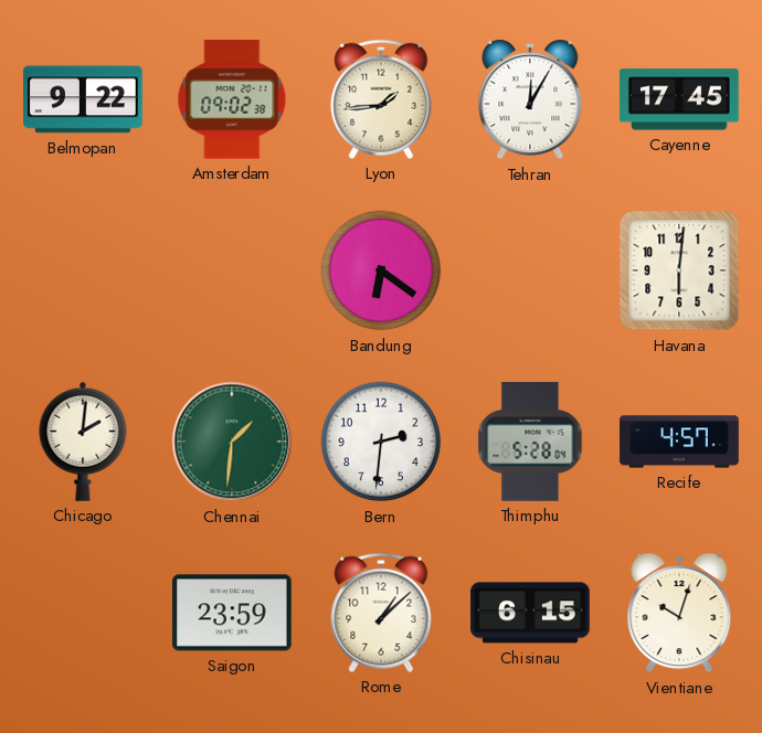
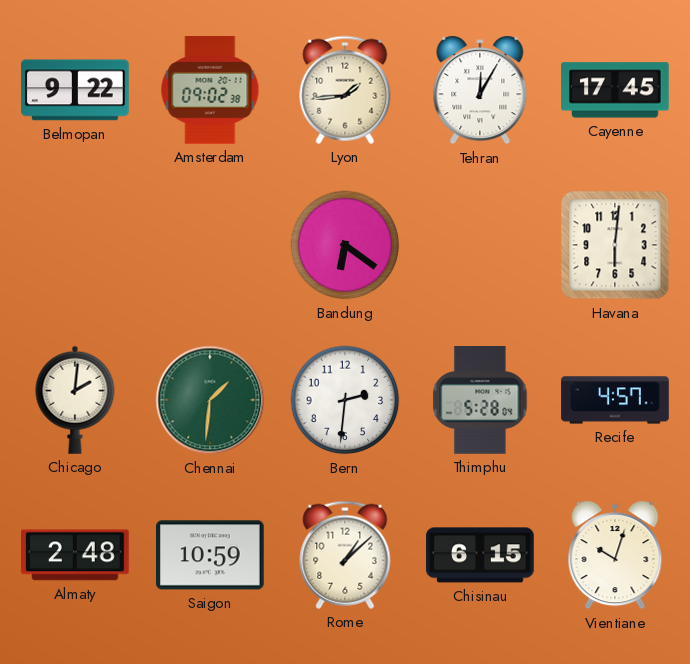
Almaty: none -> 2:48 (76, 555)
Saigon: 23:59 -> 10:59 (211, 555)
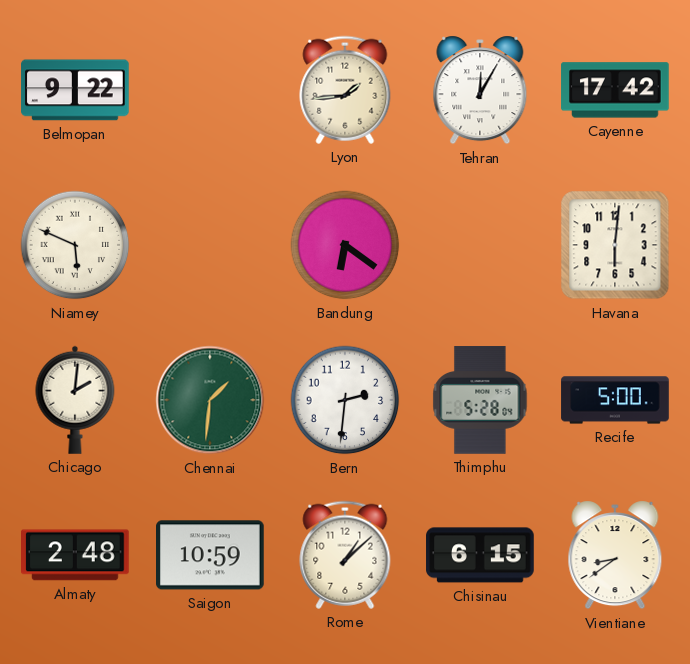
Amsterdam: 09:02 -> none (210, 90)
Cayenne: 17:45 -> 17:42 (615, 90)
Niamey: none -> 5:49 (75, 245)
Recife: 4:57 -> 5:00 (615, 400)
Vientiane: 10:03 -> 8:39 (615, 555)
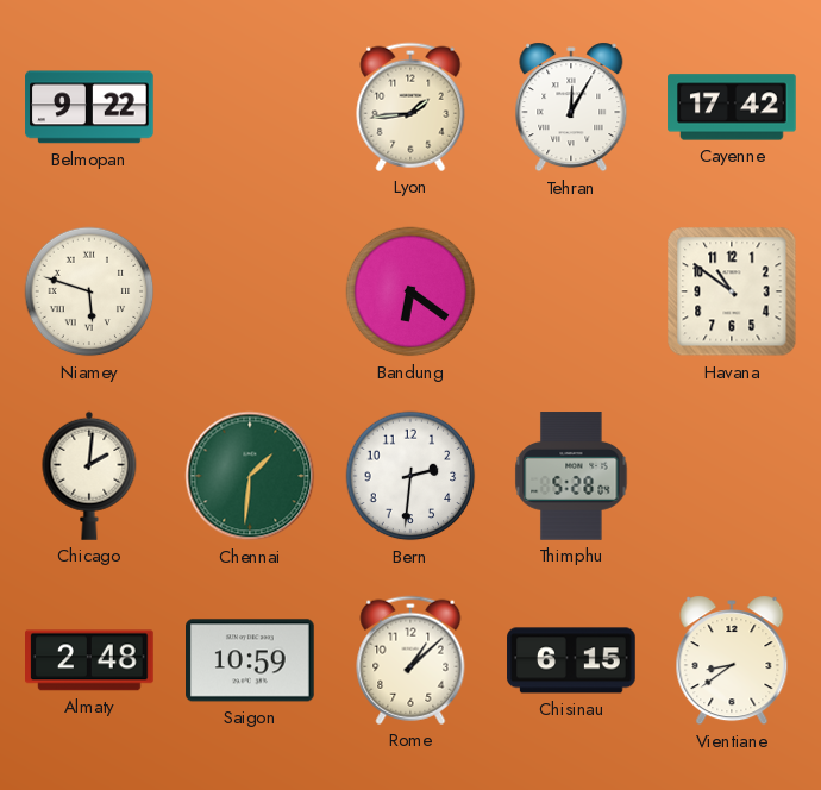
Niamey: 5:49 -> 5:48 (89, 291)
Havana: 6:01 -> 10:51 (732, 291)
Recife: 5:00 -> none (615, 400)
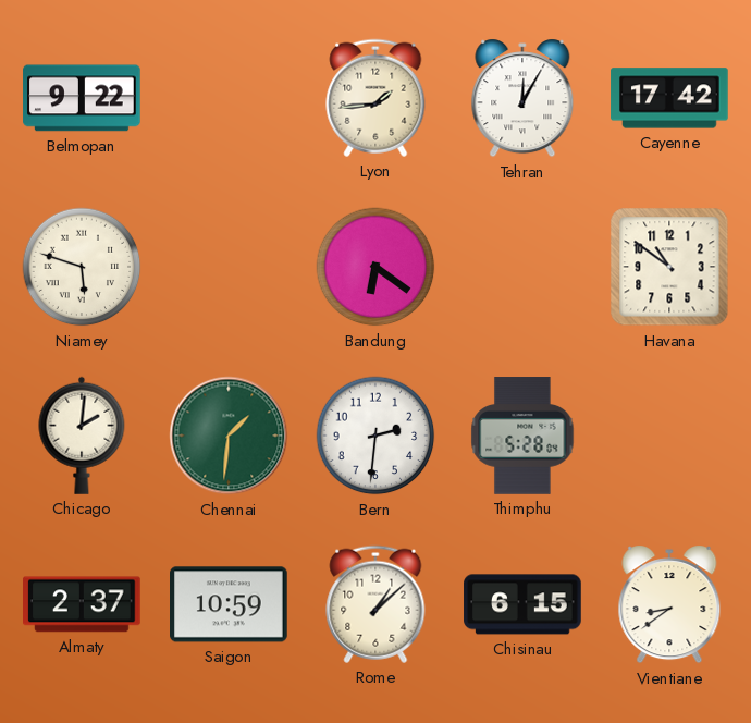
Almaty: 2:48 -> 2:37 (83, 604)
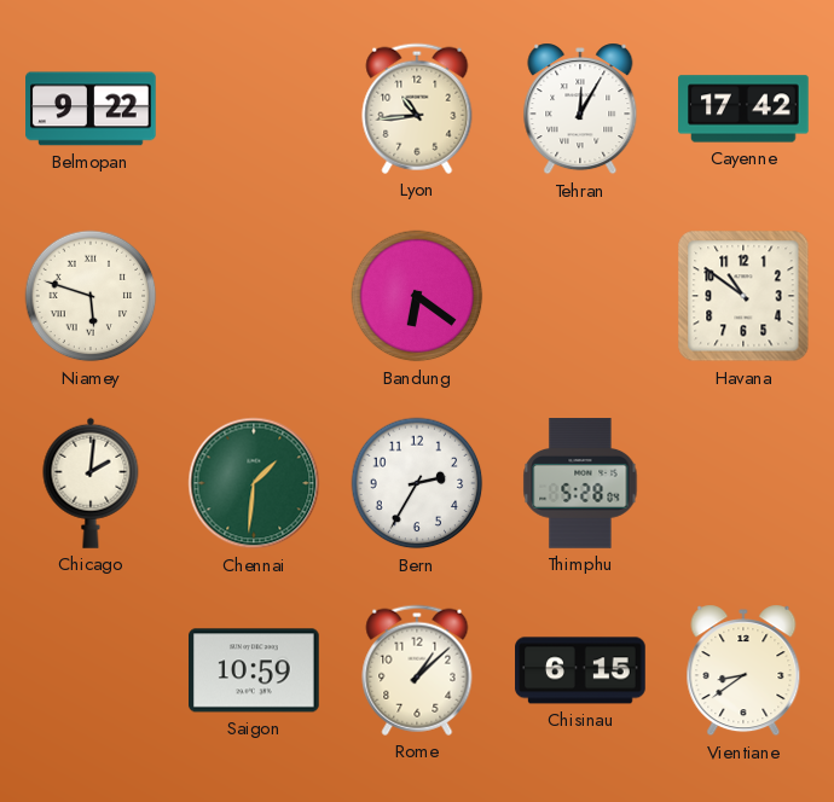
Lyon: 1:44 -> 10:44 (417, 109)
Bern: 2:31 -> 2:35 (417, 483)
Almaty: 2:37 -> none (83, 604)
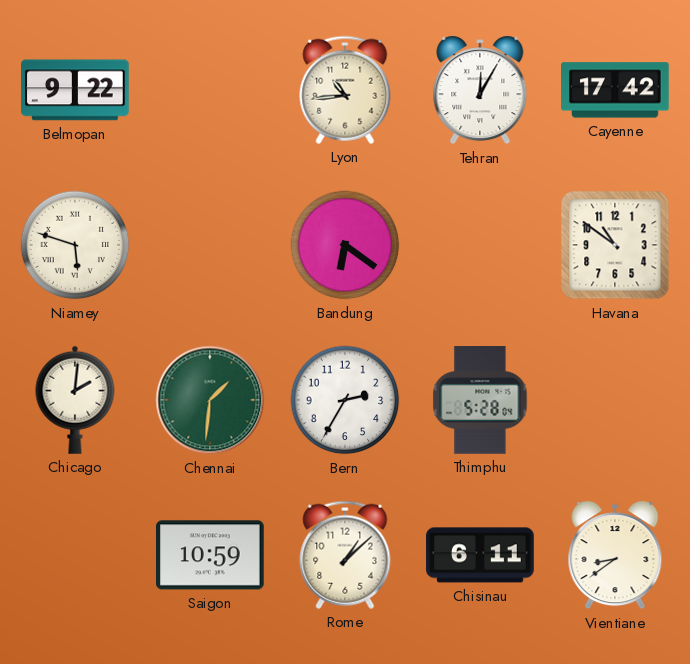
Chisinau: 6:15 -> 6:11 (480, 555)
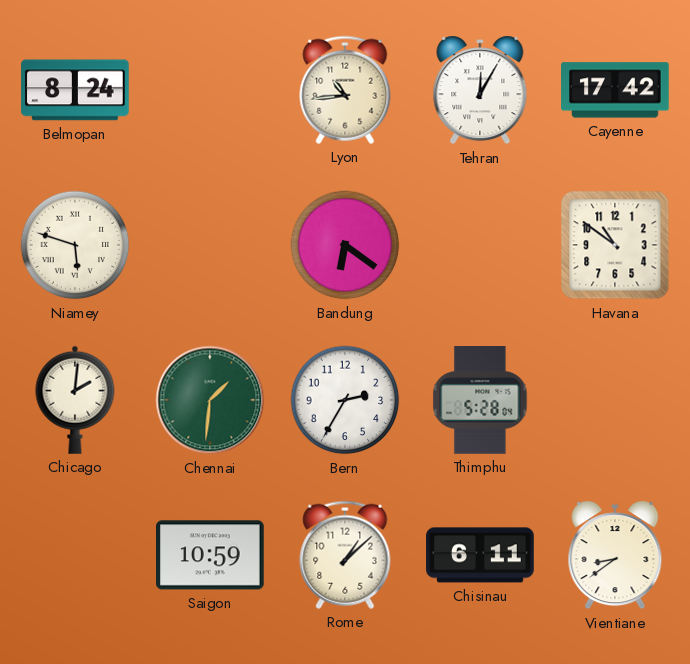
Belmopan: 9:22 -> 8:24 (75, 90)
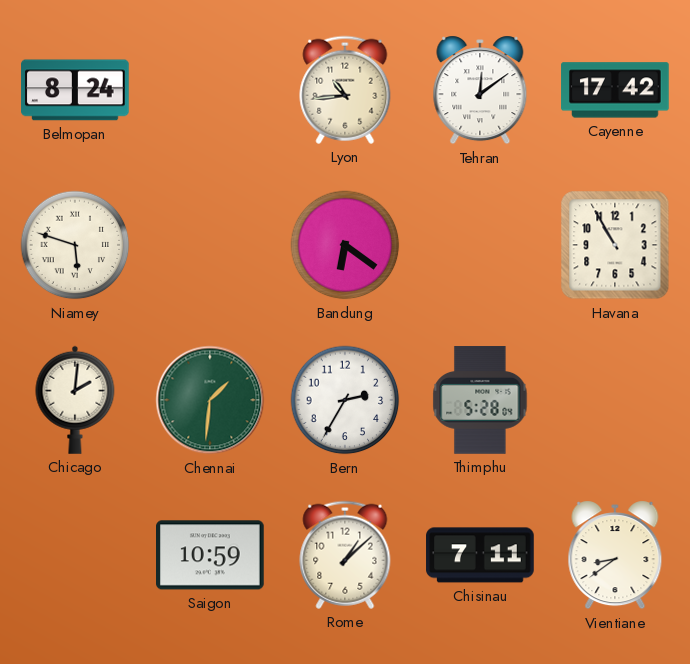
Tehran: 12:05 -> 12:09 (480, 90)
Havana: 10:51 -> 10:55 (615, 245)
Chisinau: 6:11 -> 7:11 (480, 555)
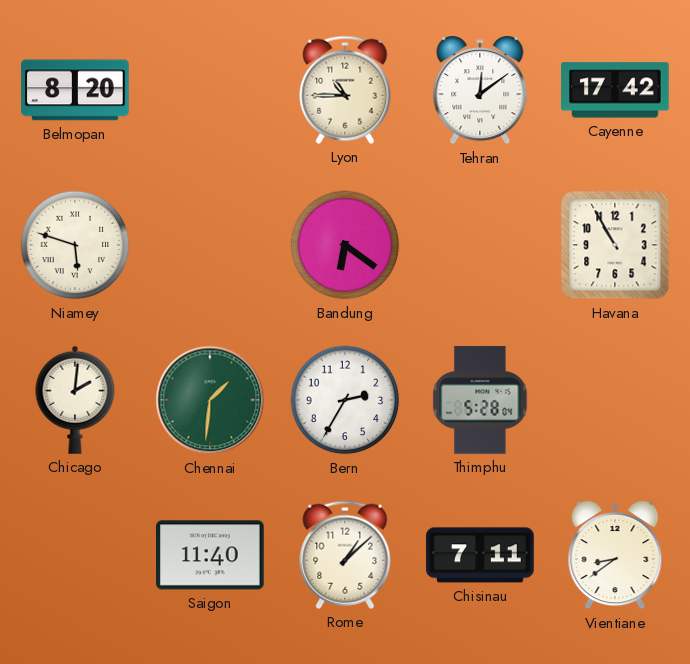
Belmopan: 8:24 -> 8:20 (75, 90)
Lyon: 10:44 -> 10:45 (345, 90)
Saigon: 10:59 -> 11:40 (211, 555)
